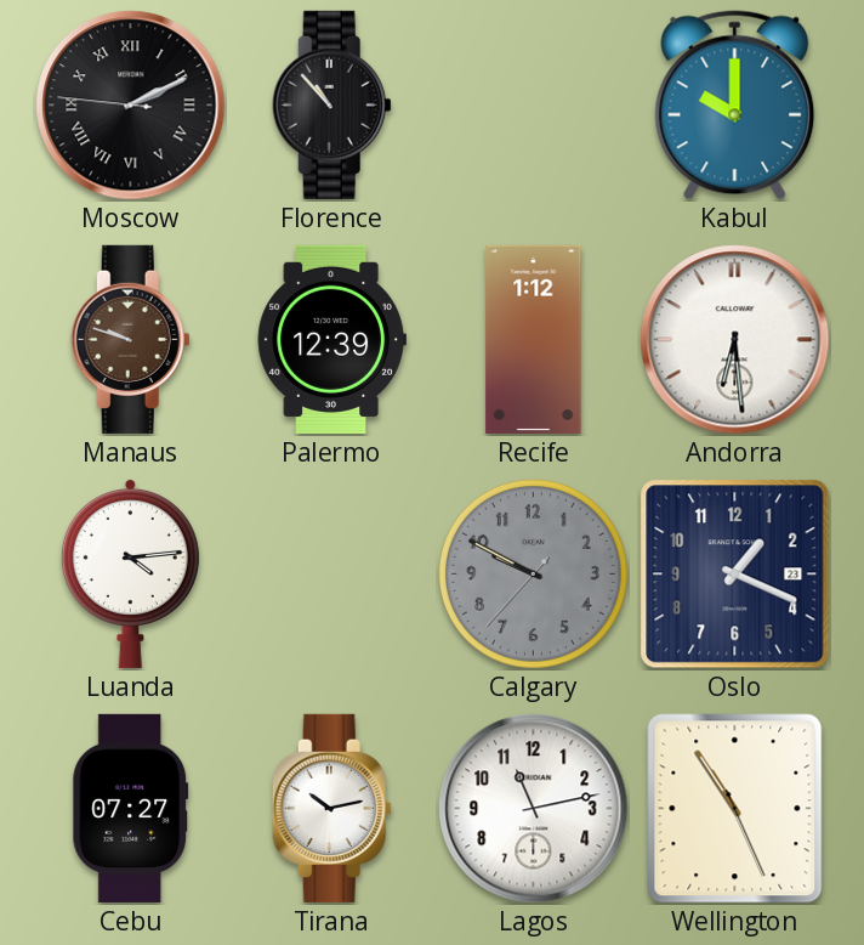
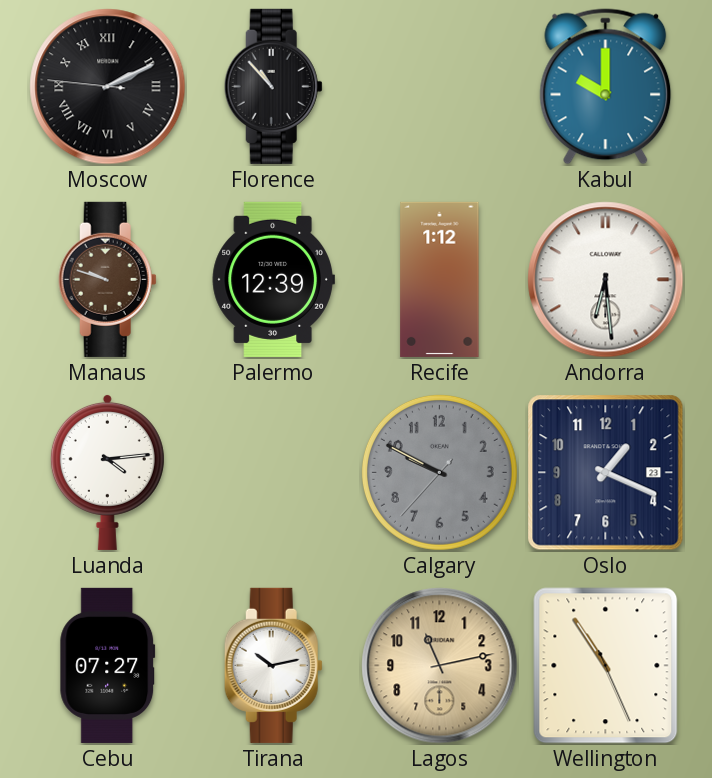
Lagos dial: white -> champagne (440, 666)
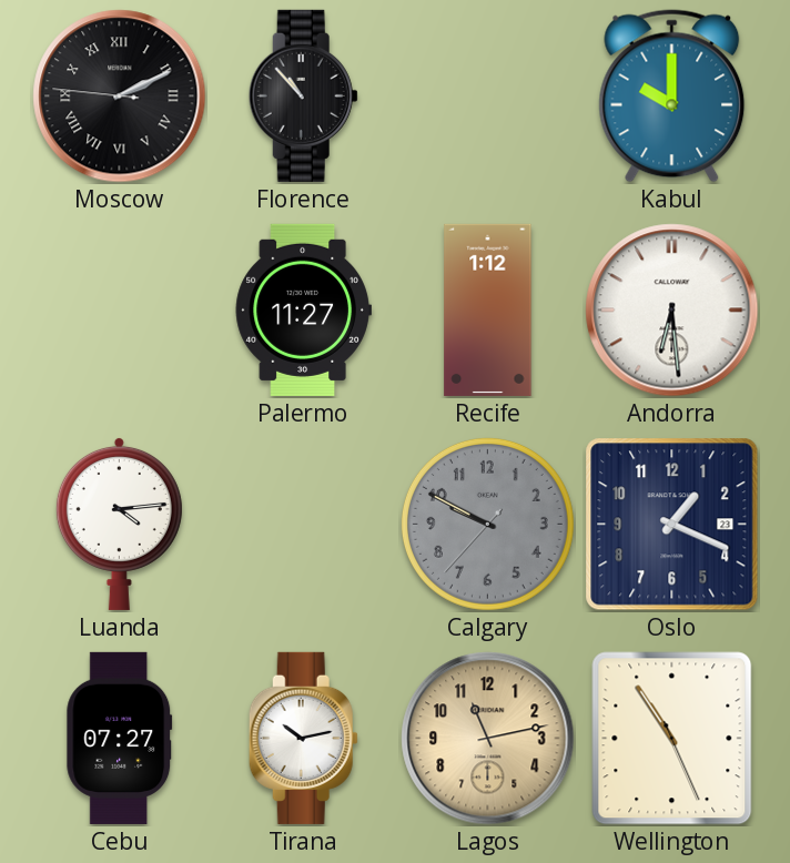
Manaus: 9:48 -> none (107, 279)
Palermo: 12:39 -> 11:27 (303, 309)
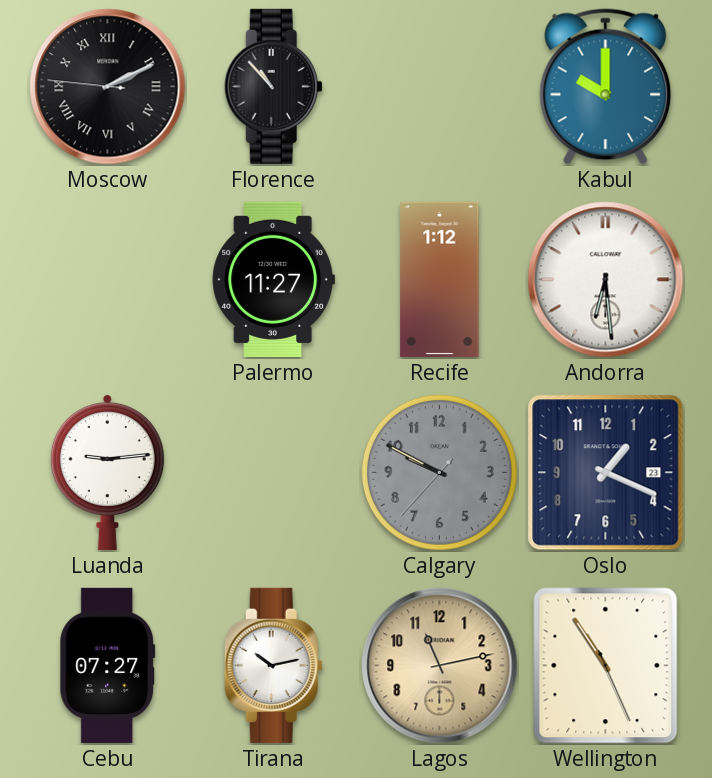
Luanda: 4:14 -> 9:14 (107, 472)
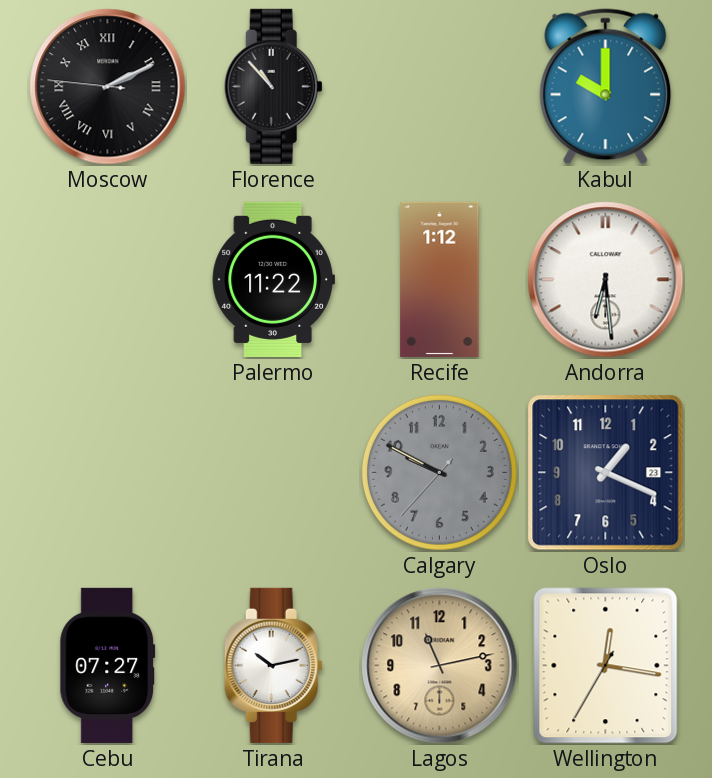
Palermo: 11:27 -> 11:22 (273, 279)
Luanda: 9:14 -> none (107, 472)
Wellington: 10:54 -> 12:16 (606, 666)
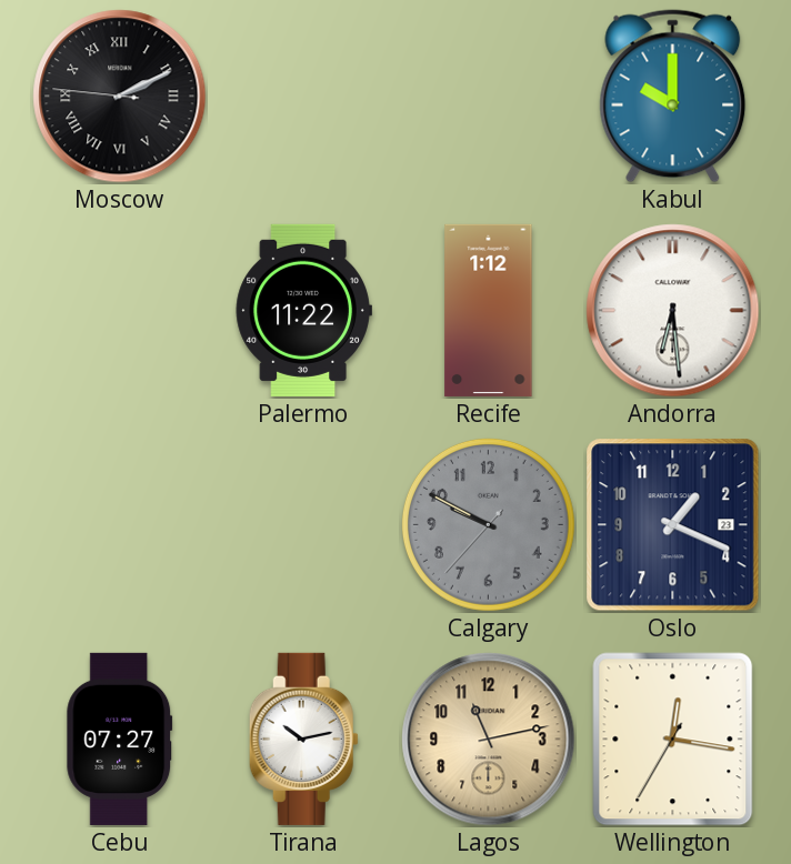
Florence: 10:53 -> none (273, 86)
